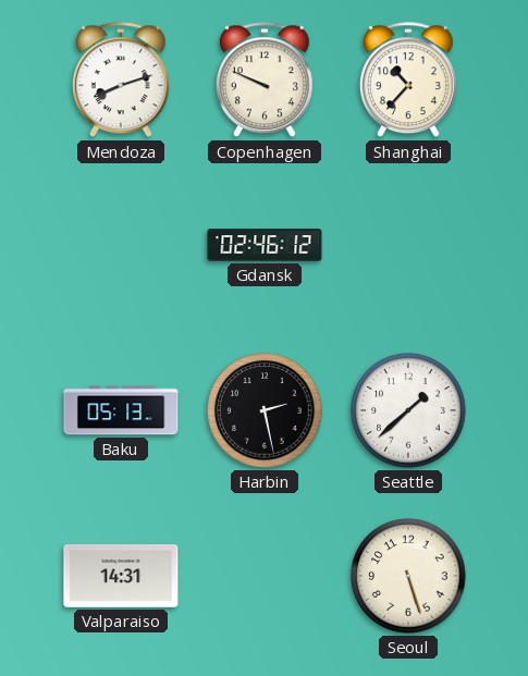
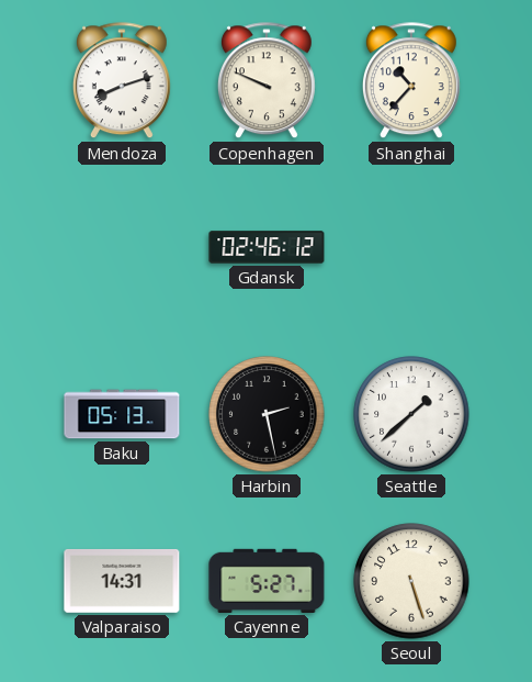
Cayenne: none -> 5:27 (267, 581)
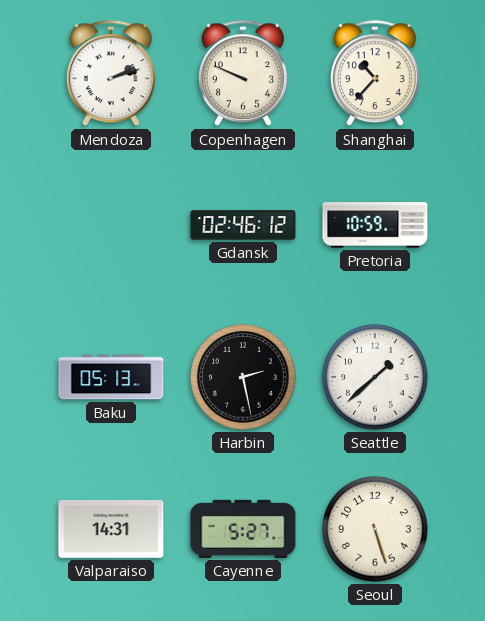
Mendoza: 8:12 -> 2:12 (111, 74)
Pretoria: none -> 10:59 (375, 225)
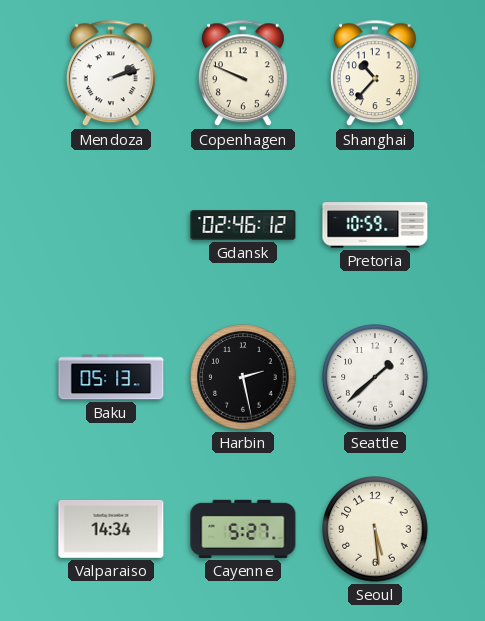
Valparaiso: 14:31 -> 14:34 (111, 529)
Seoul: 5:27 -> 5:29 (375, 529)
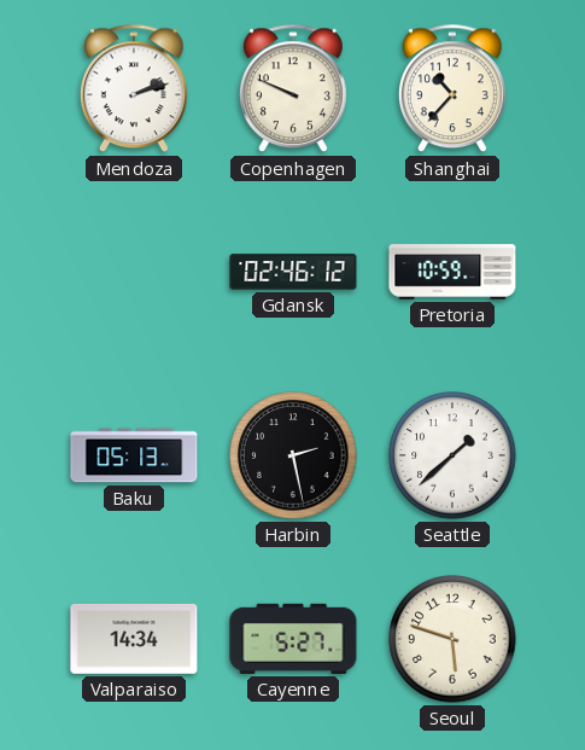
Seoul: 5:29 -> 5:48 (452, 639)
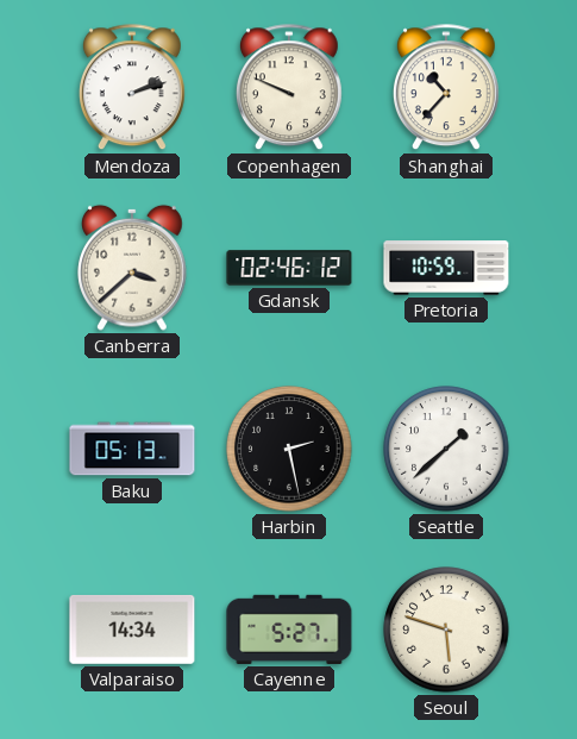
Canberra: none -> 3:38 (132, 268)
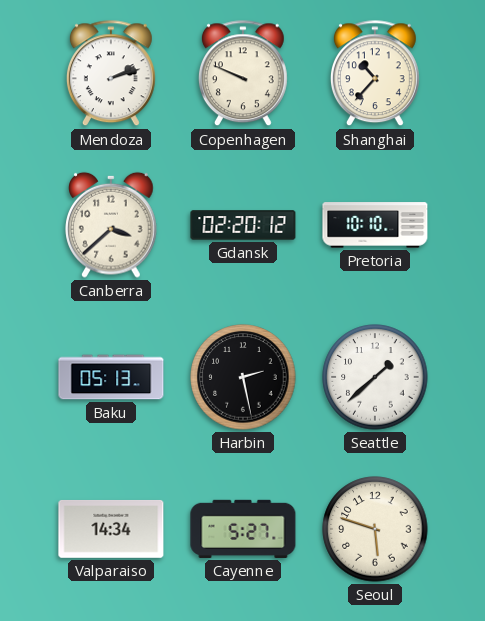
Gdansk: 02:46 -> 02:20 (243, 225)
Pretoria: 10:59 -> 10:10 (375, 225)
